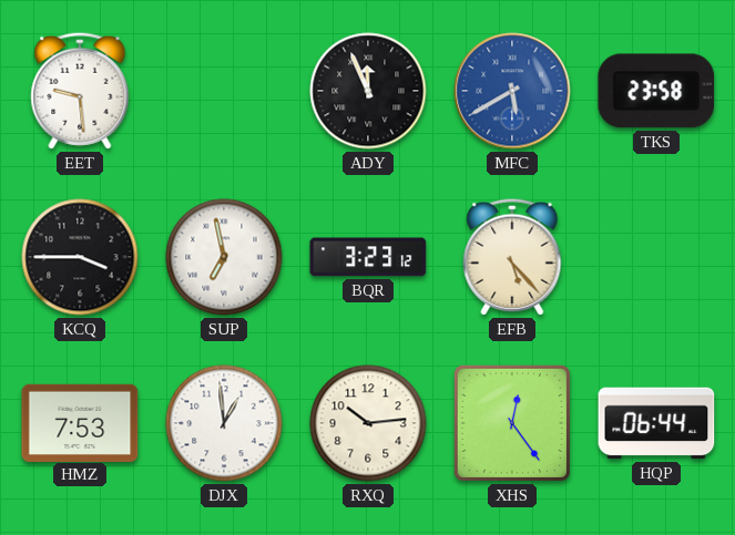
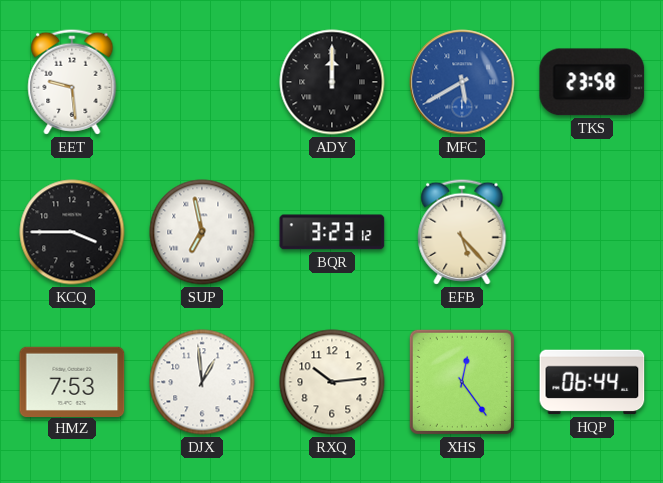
ADY: 11:56 -> 12:00 (332, 82)
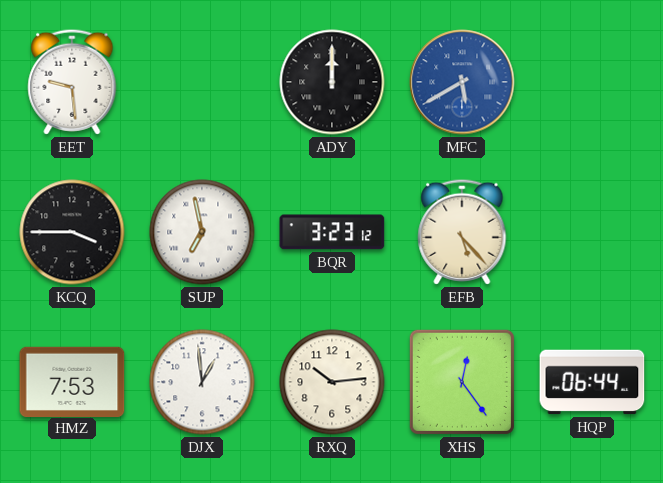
TKS: 23:58 -> none (592, 82)
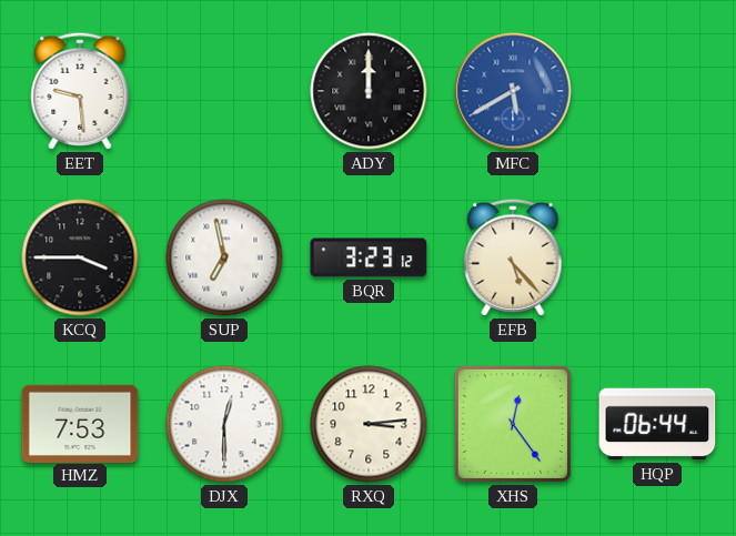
DJX: 12:59 -> 12:30 (224, 424)
RXQ: 10:14 -> 3:14 (369, 424)
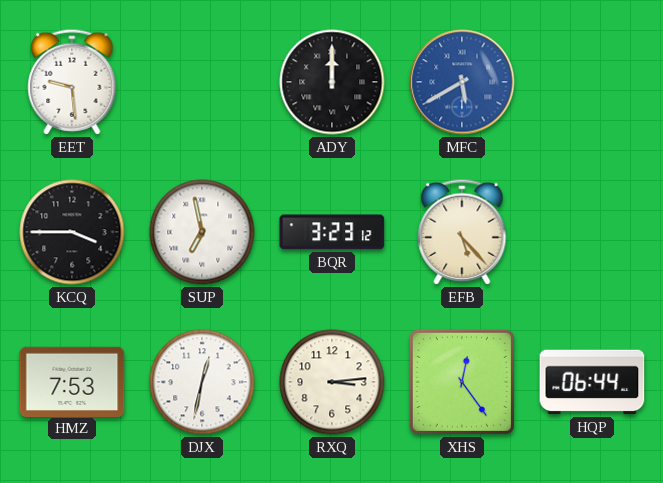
DJX: 12:30 -> 12:32 (202, 382)
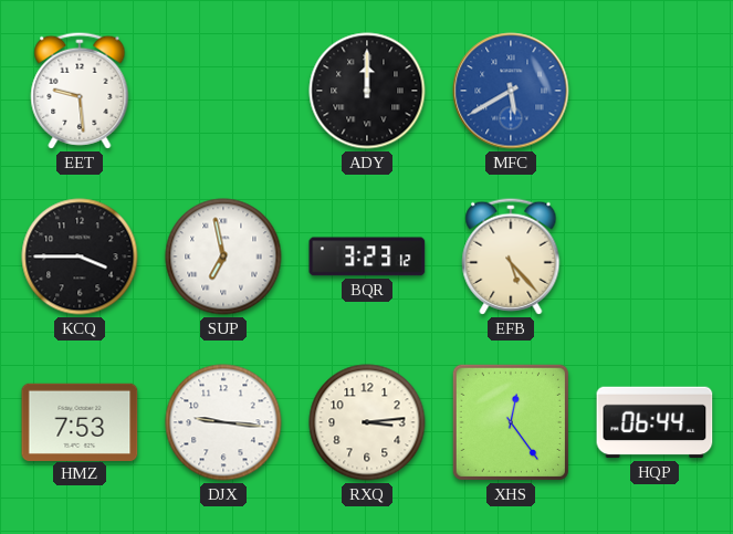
DJX: 12:32 -> 9:16 (223, 422)
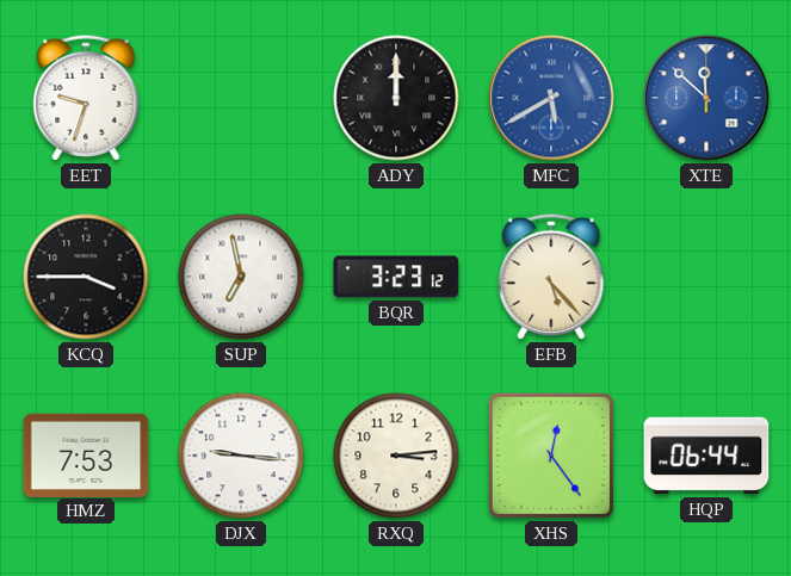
EET: 9:29 -> 9:33 (86, 98)
XTE: none -> 11:52 (706, 98)
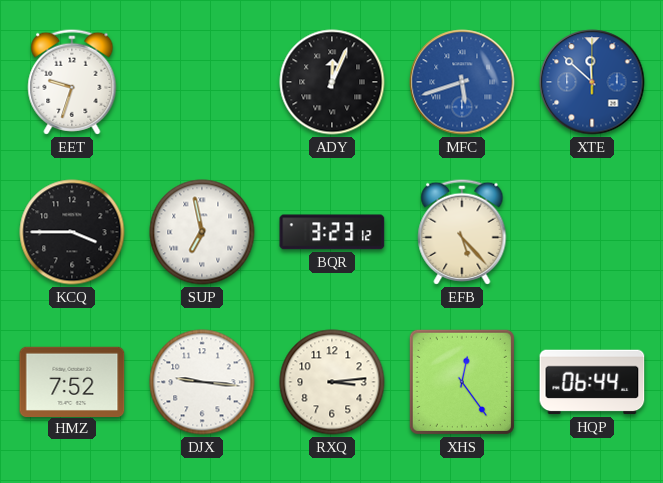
ADY: 12:00 -> 12:04 (332, 82)
MFC: 5:40 -> 5:42 (462, 82)
HMZ: 7:53 -> 7:52 (72, 381)
